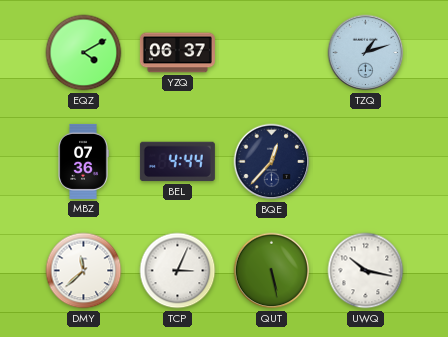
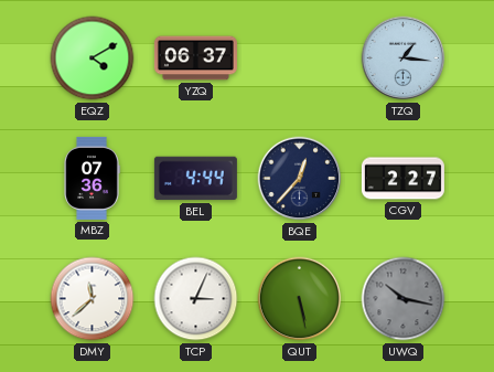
TZQ: 1:12 -> 1:16 (404, 59)
CGV: none -> 2:27 (402, 179)
UWQ dial: white -> grey (404, 299)
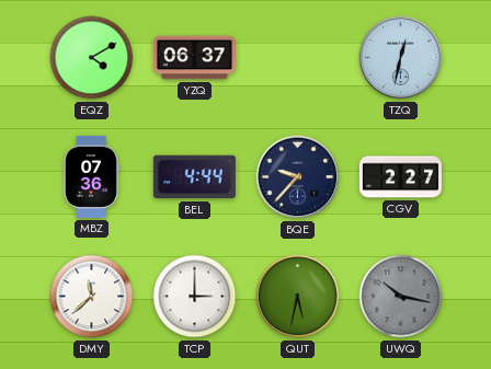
TZQ: 1:16 -> 12:32 (401, 58)
BQE: 12:37 -> 9:37 (298, 177)
TCP: 3:04 -> 3:00 (195, 297)
QUT: 5:28 -> 5:32 (298, 297)
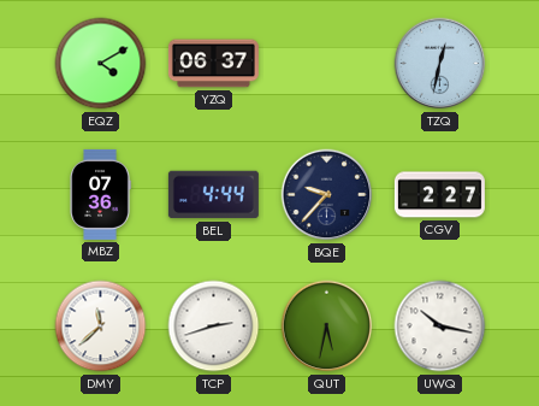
TCP: 3:00 -> 2:42 (214, 326)
UWQ dial: grey -> white (440, 326)
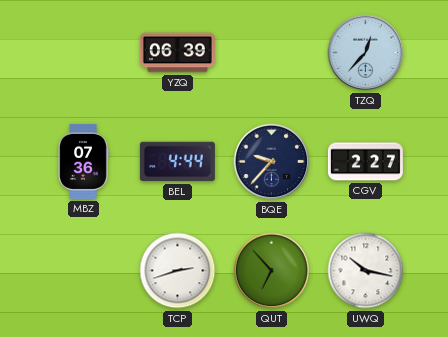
EQZ: 4:10 -> none (101, 64)
YZQ: 06:37 -> 06:39 (177, 53)
TZQ: 12:32 -> 12:37 (366, 53)
DMY: 11:38 -> none (101, 326)
QUT: 5:32 -> 6:53 (272, 271)
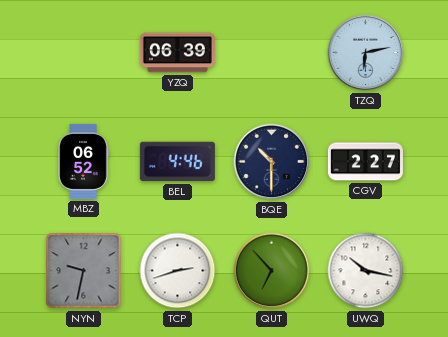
TZQ: 12:37 -> 6:13 (366, 53)
MBZ: 07:36 -> 06:52 (83, 161)
BEL: 4:44 -> 4:46 (177, 162)
BQE: 9:37 -> 10:30 (272, 162)
NYN: none -> 9:32 (84, 271)
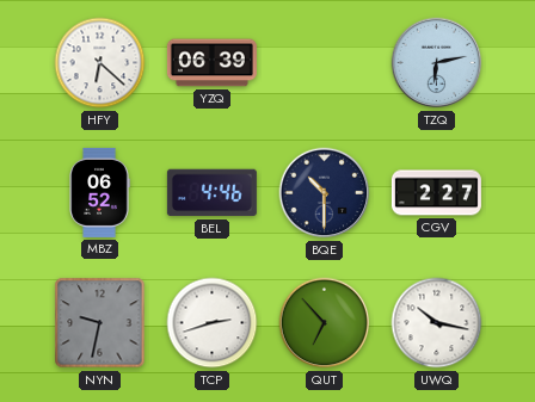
HFY: none -> 6:22 (100, 63)
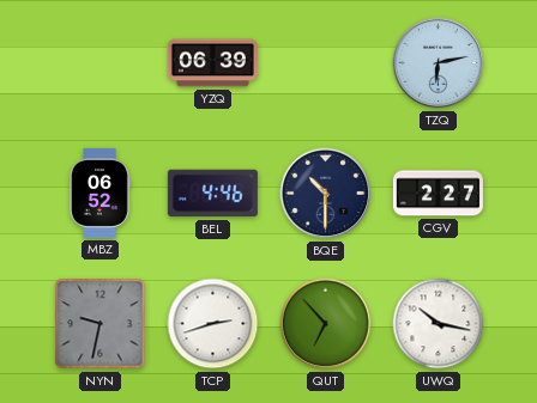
HFY: 6:22 -> none (100, 63)
